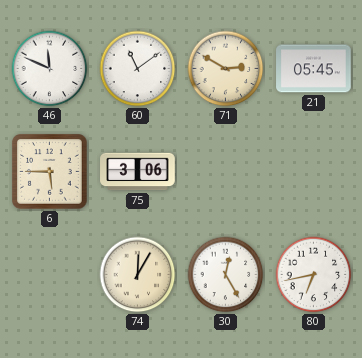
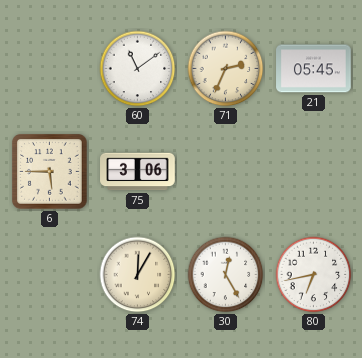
46: 11:49 -> none (50, 69)
71: 2:50 -> 2:34 (226, 69)
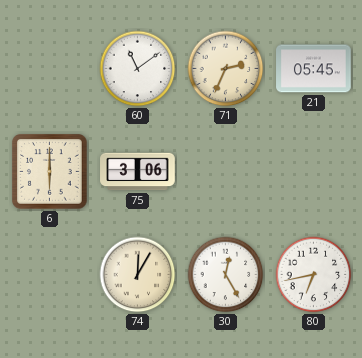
6: 5:45 -> 6:00 (50, 172)
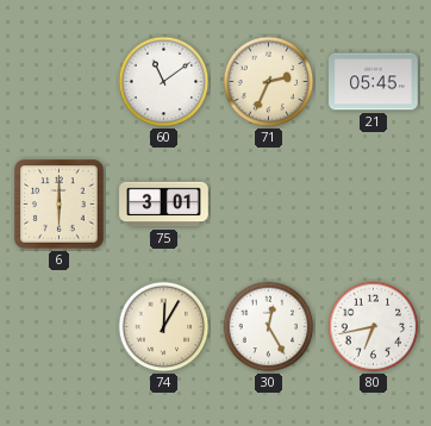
75: 3:06 -> 3:01 (164, 205)
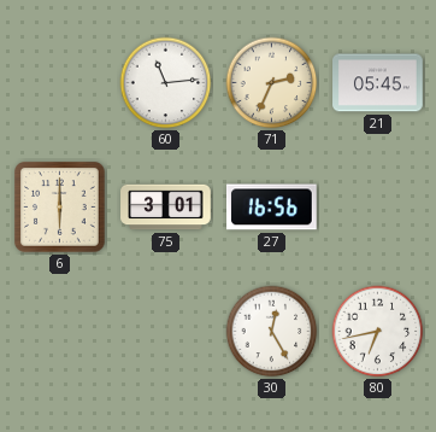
60: 11:09 -> 11:14 (166, 83)
27: none -> 16:56 (272, 208)
74: 12:05 -> none (164, 327)
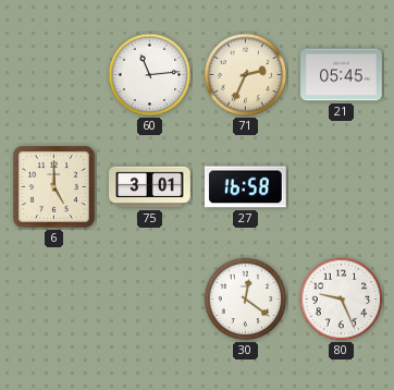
6: 6:00 -> 5:00 (54, 187)
27: 16:56 -> 16:58 (246, 187)
30: 12:25 -> 12:21 (246, 300)
80: 6:43 -> 9:26 (342, 300)
